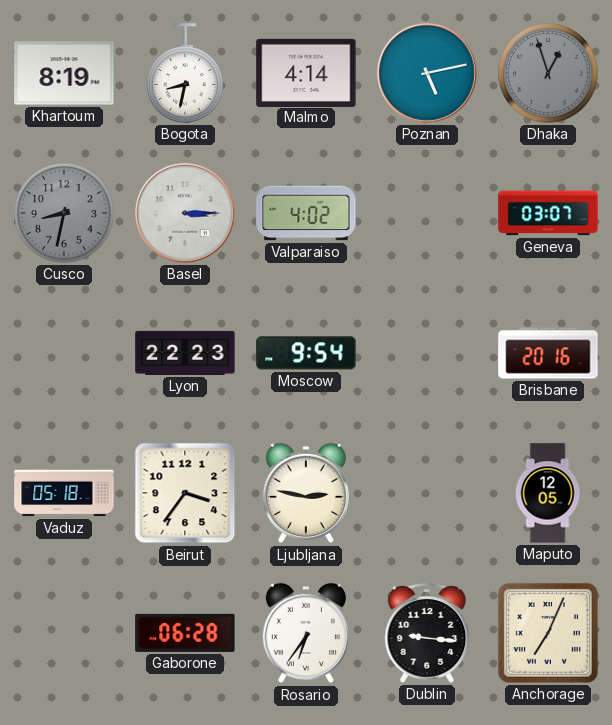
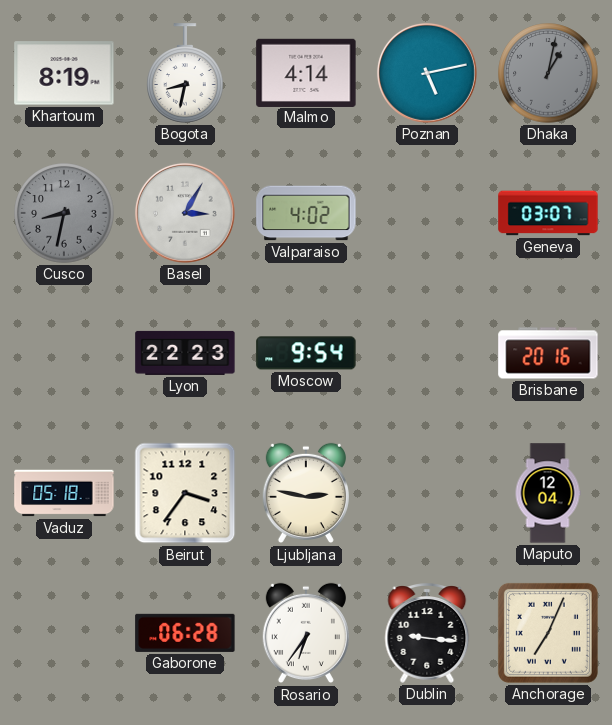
Dhaka: 12:57 -> 1:02 (548, 73)
Basel: 3:15 -> 3:05 (185, 213)
Maputo: 12:05 -> 12:04 (548, 493)
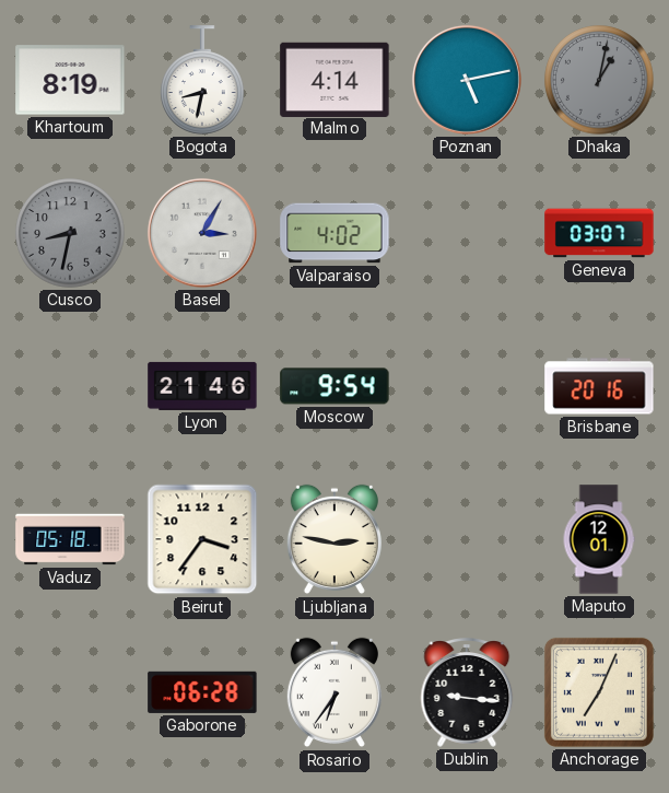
Lyon: 22:23 -> 21:46 (202, 386)
Maputo: 12:04 -> 12:01 (599, 539)
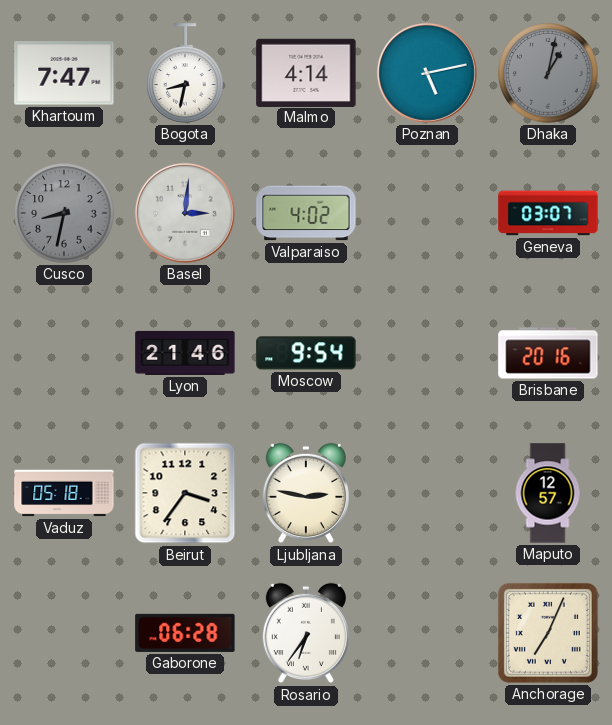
Khartoum: 8:19 -> 7:47 (64, 73)
Basel: 3:05 -> 3:01 (185, 213)
Maputo: 12:01 -> 12:57 (548, 493)
Dublin: 9:16 -> none (467, 692)
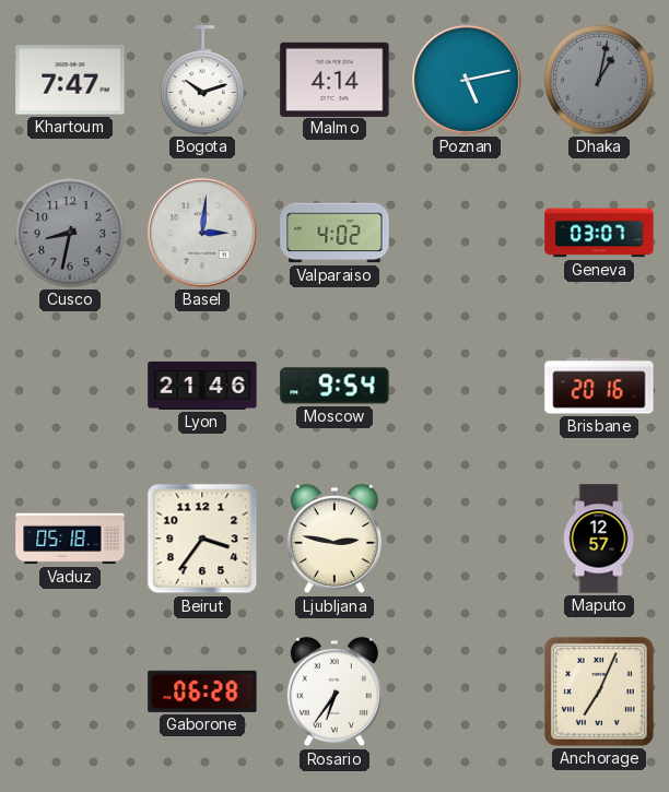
Bogota: 8:32 -> 10:12 (202, 80)
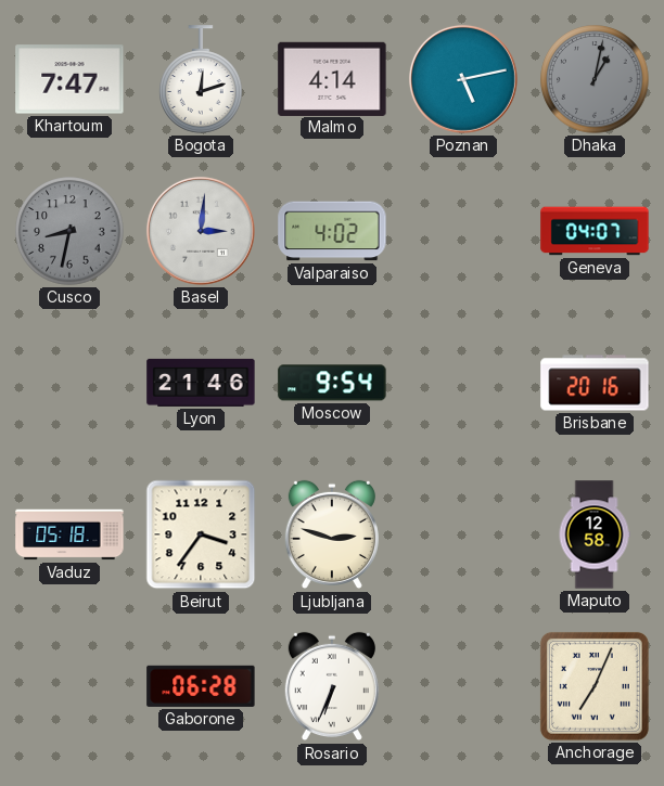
Bogota: 10:12 -> 12:12 (201, 79)
Geneva: 03:07 -> 04:07 (595, 231)
Ljubljana: 2:47 -> 2:48 (332, 534)
Maputo: 12:57 -> 12:58 (595, 534)
Rosario: 6:36 -> 6:34 (332, 686)
